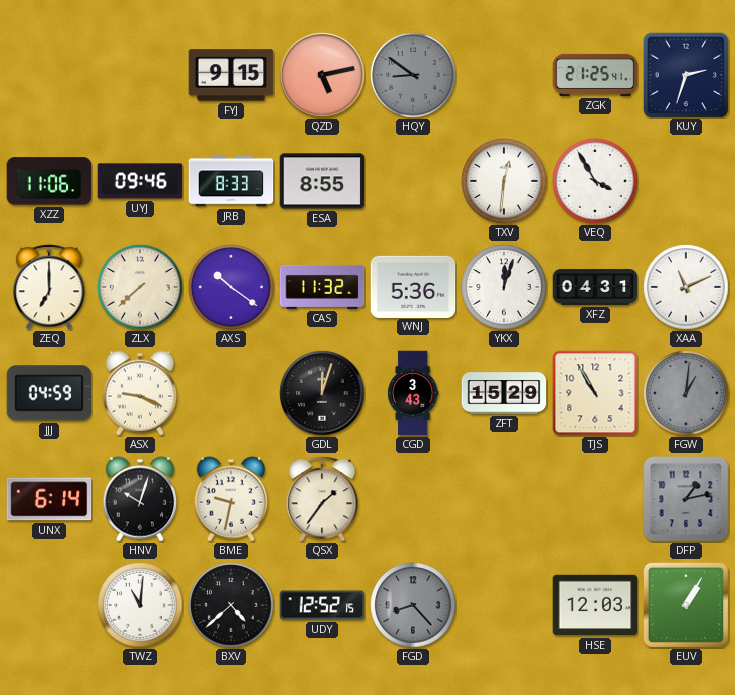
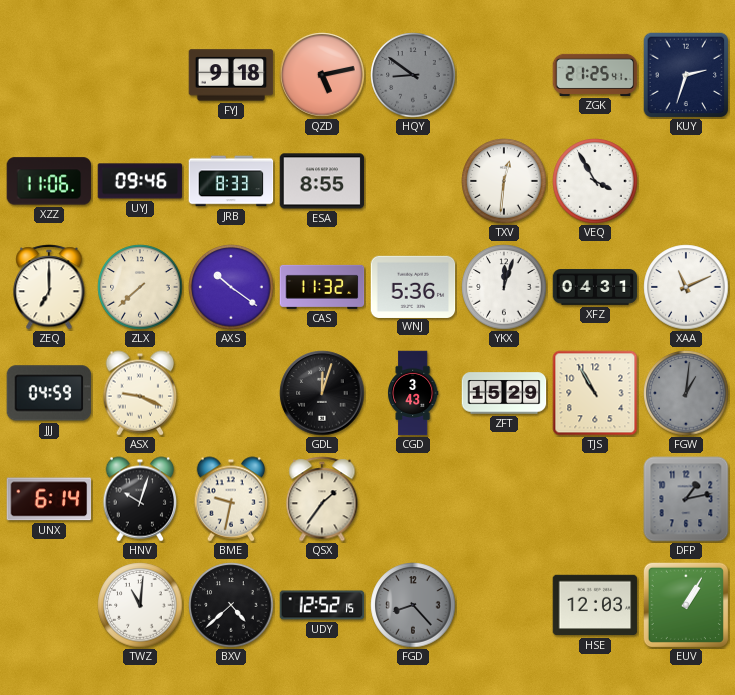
FYJ: 9:15 -> 9:18 (231, 75)
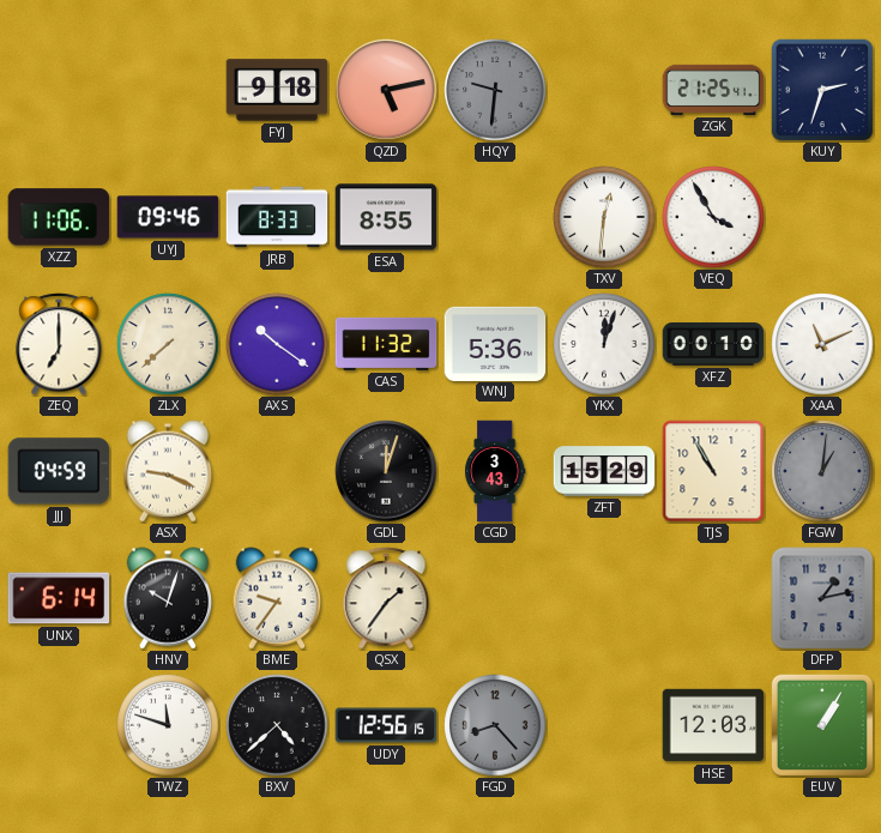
HQY: 8:51 -> 9:31 (495, 90)
XFZ: 04:31 -> 00:10 (713, 345)
BME: 9:32 -> 9:36 (277, 598)
TWZ: 11:01 -> 11:48 (168, 725)
UDY: 12:52 -> 12:56 (386, 725)
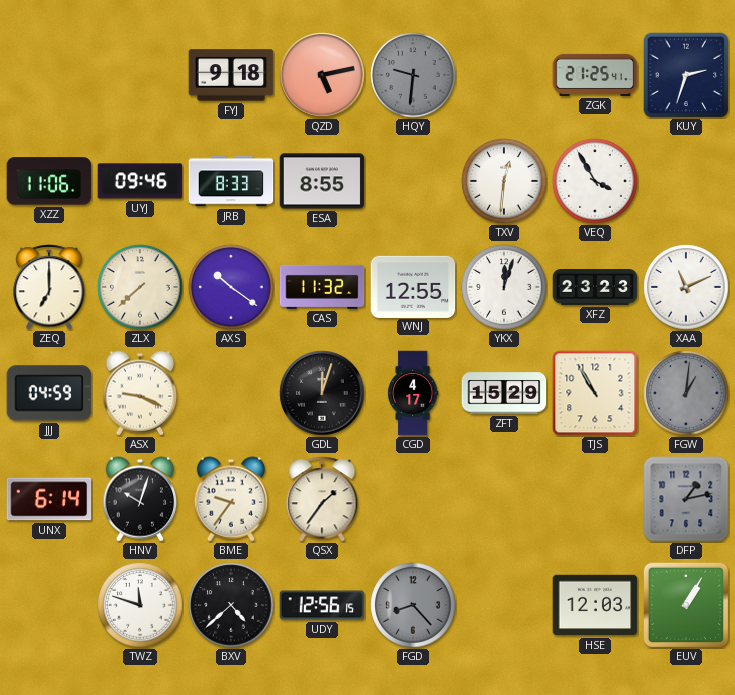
WNJ: 5:36 -> 12:55 (413, 286)
XFZ: 00:10 -> 23:23 (595, 288)
CGD: 3:43 -> 4:17 (414, 393)
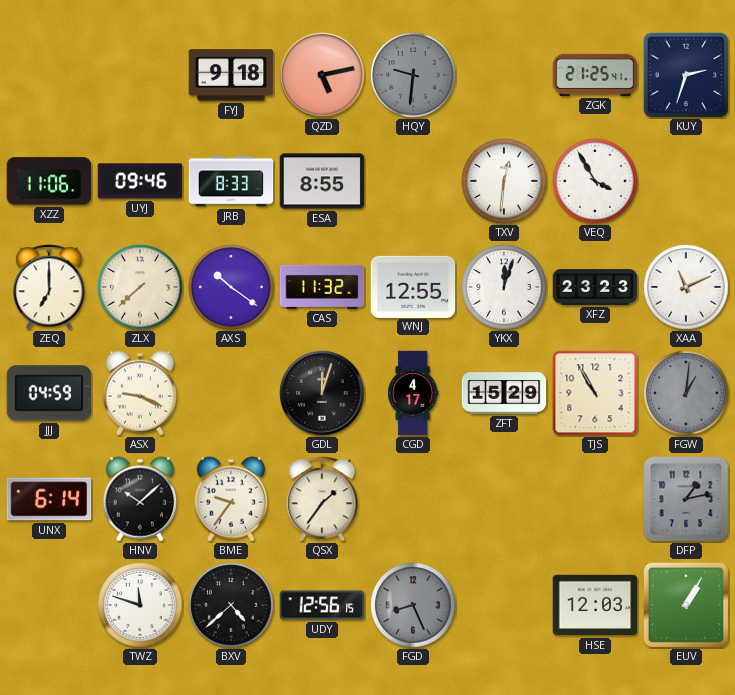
HNV: 10:03 -> 10:08 (140, 499)
FGD: 8:23 -> 8:26 (413, 605)
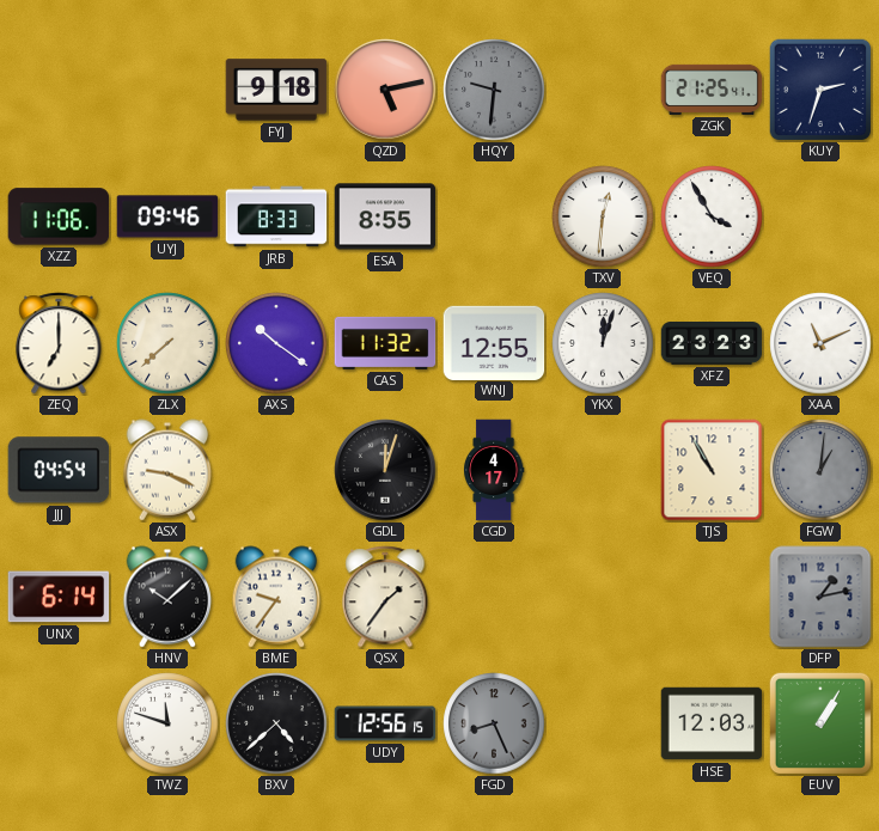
JJJ: 04:59 -> 04:54 (59, 470)
ZFT: 15:29 -> none (504, 393)
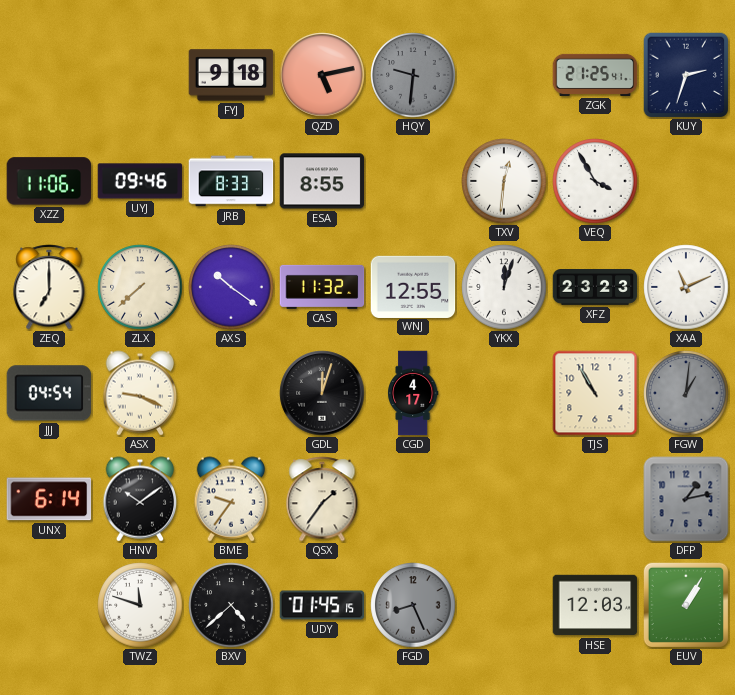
HNV: 10:08 -> 10:09 (140, 499)
UDY: 12:56 -> 01:45 (322, 605)
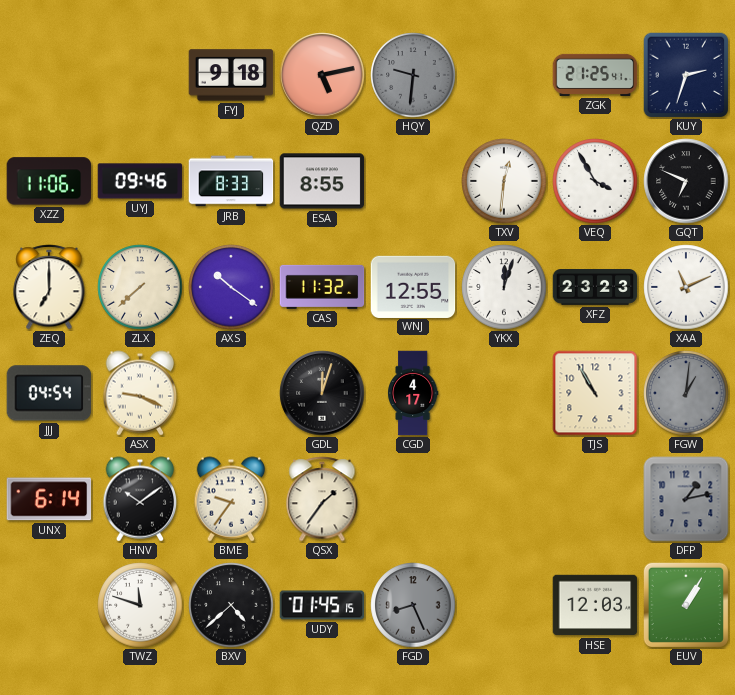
GQT: none -> 6:49 (686, 181)
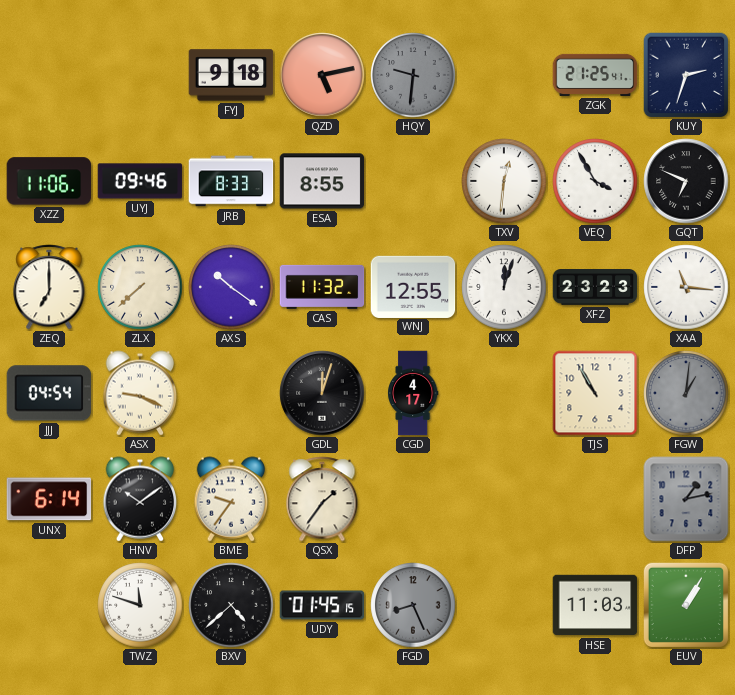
XAA: 11:11 -> 11:16 (686, 287)
HSE: 12:03 -> 11:03 (595, 605)
